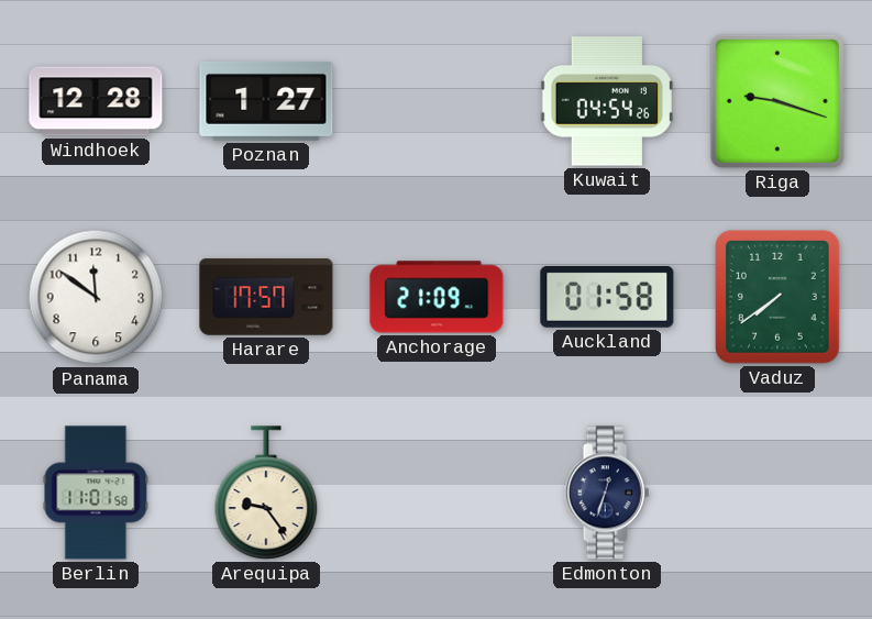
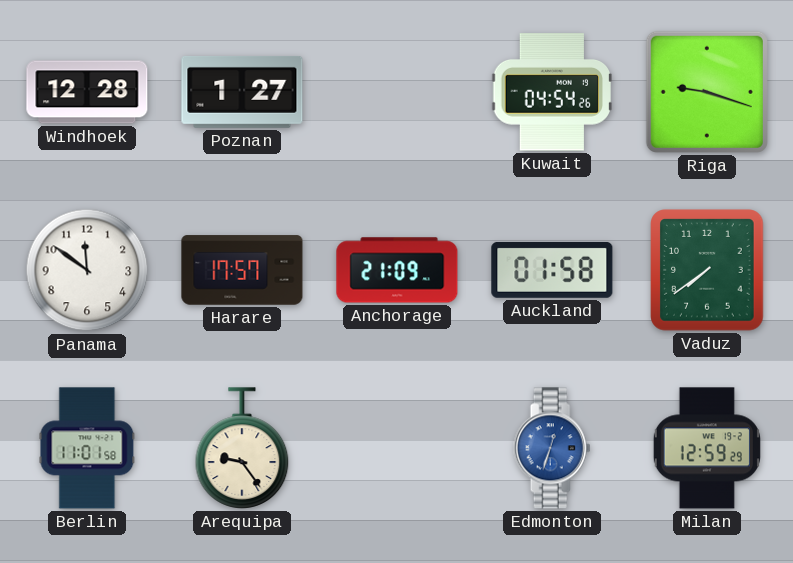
Edmonton dial: navy -> blue (552, 448)
Milan: none -> 12:59 (707, 448)
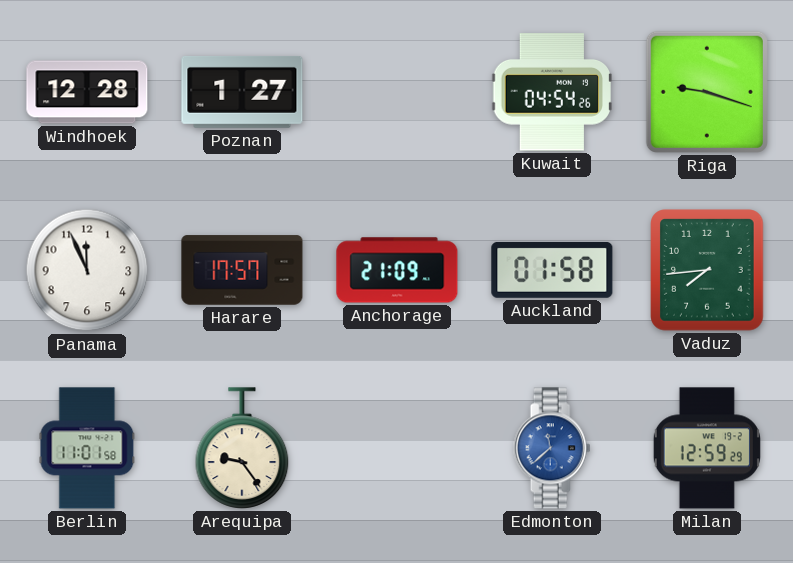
Panama: 11:51 -> 11:56 (87, 270)
Vaduz: 7:39 -> 7:44 (707, 270)
Edmonton: 12:33 -> 11:38 (552, 448)
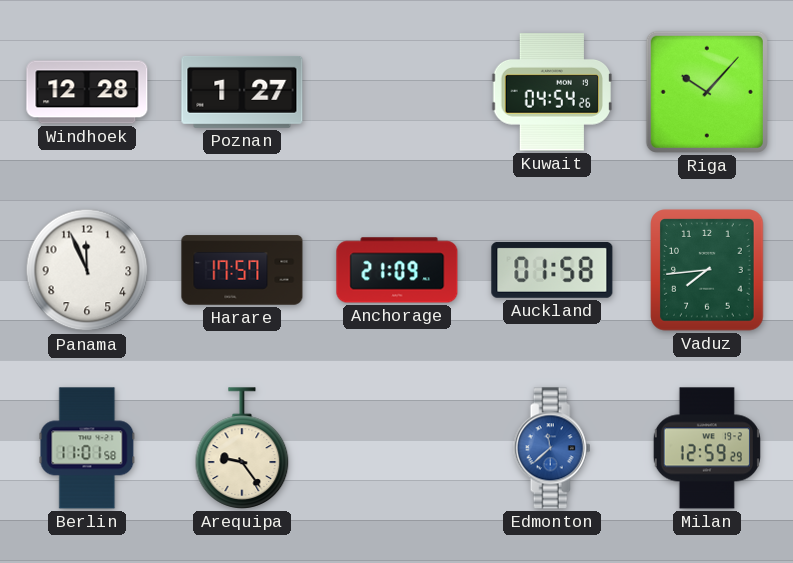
Riga: 9:18 -> 10:07 (707, 92)
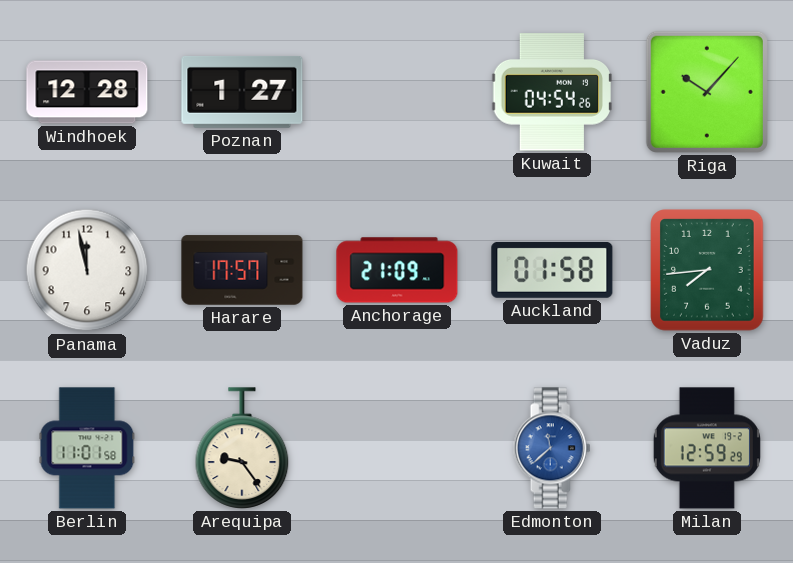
Panama: 11:56 -> 11:58 (87, 270)
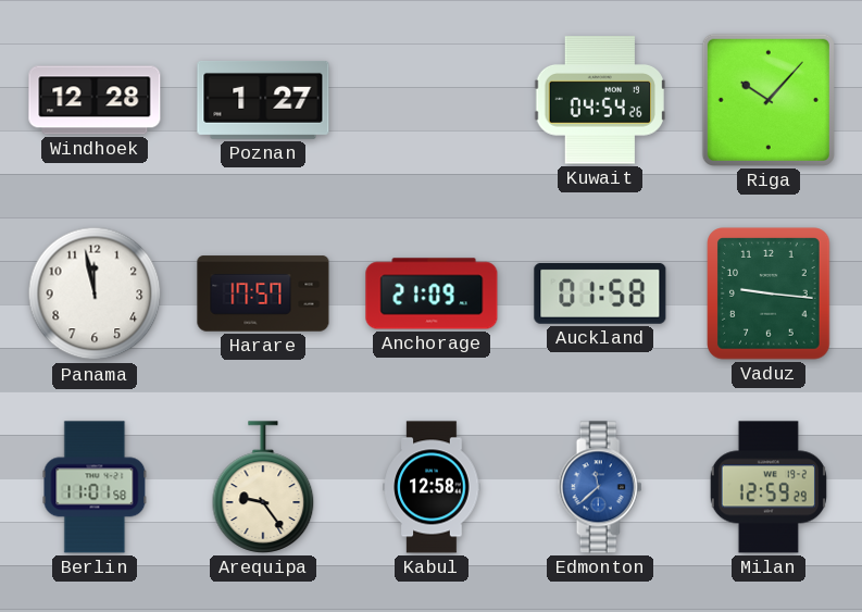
Vaduz: 7:44 -> 9:16 (769, 293)
Kabul: none -> 12:58 (432, 487)
